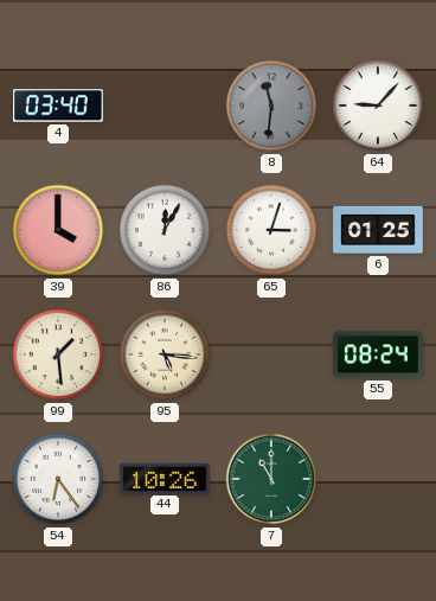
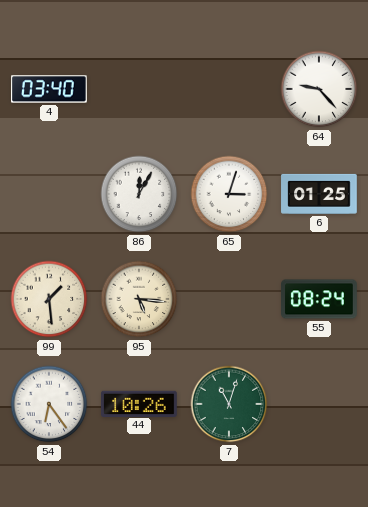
8: 11:31 -> none (271, 106)
64: 9:07 -> 9:23 (319, 89)
39: 4:00 -> none (58, 230)
7: 11:00 -> 11:03 (229, 404)
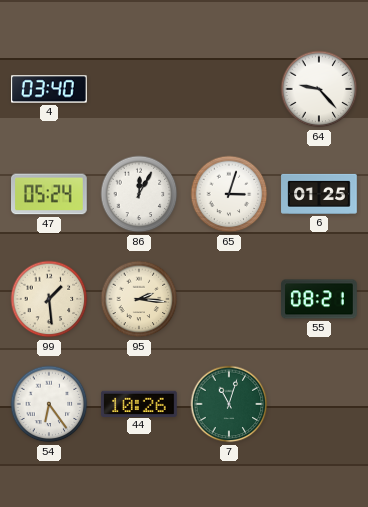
47: none -> 05:24 (50, 194)
95: 5:16 -> 2:16 (139, 299)
55: 08:24 -> 08:21 (319, 299)
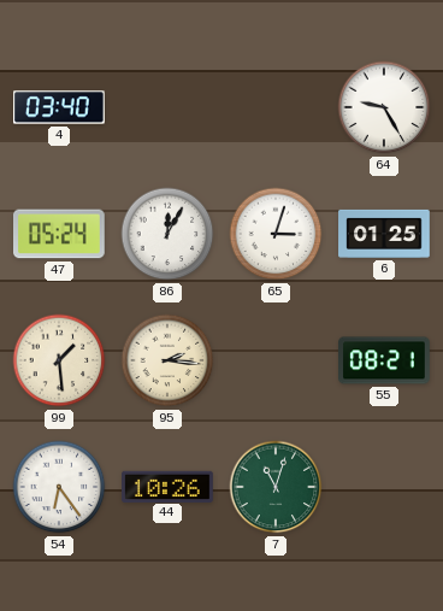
64: 9:23 -> 9:25 (384, 107)
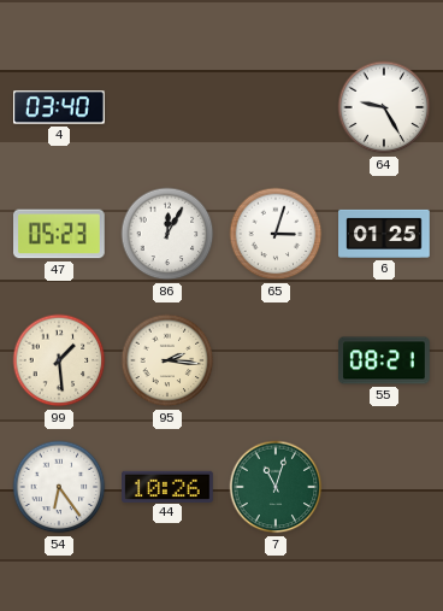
47: 05:24 -> 05:23 (60, 234)
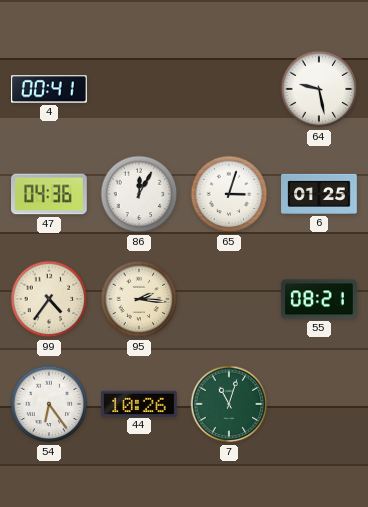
4: 03:40 -> 00:41 (50, 89)
64: 9:25 -> 9:28 (319, 89)
47: 05:23 -> 04:36 (50, 194)
99: 1:29 -> 4:36 (49, 299)
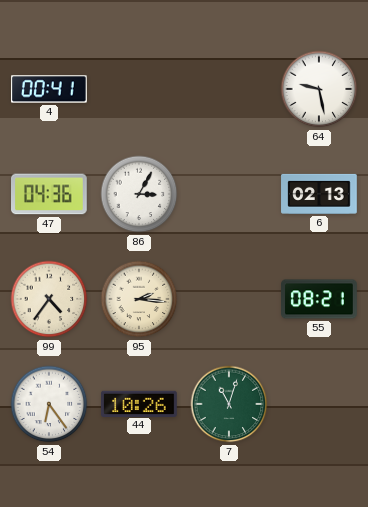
86: 12:05 -> 3:05 (139, 194)
65: 3:03 -> none (229, 194)
6: 01:25 -> 02:13 (319, 194)
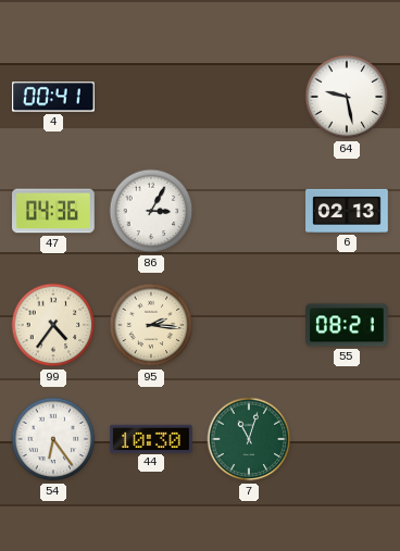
44: 10:26 -> 10:30 (151, 438)
